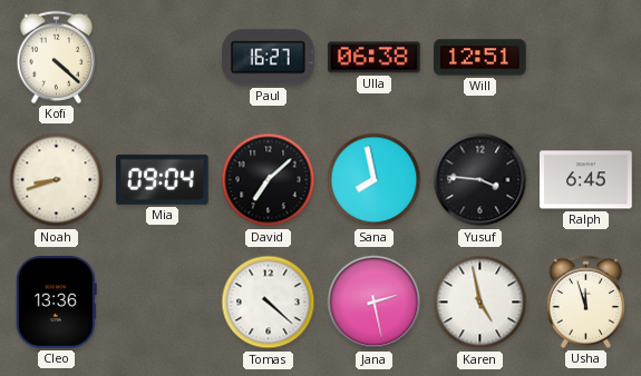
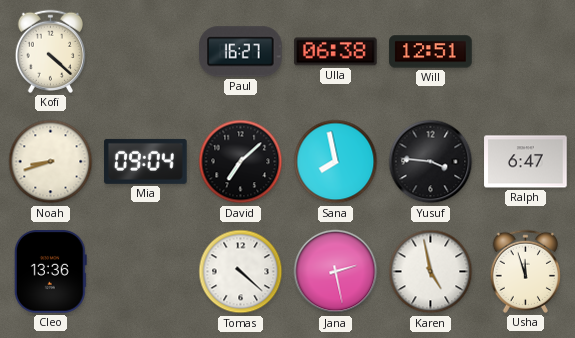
Ralph: 6:45 -> 6:47 (526, 162)
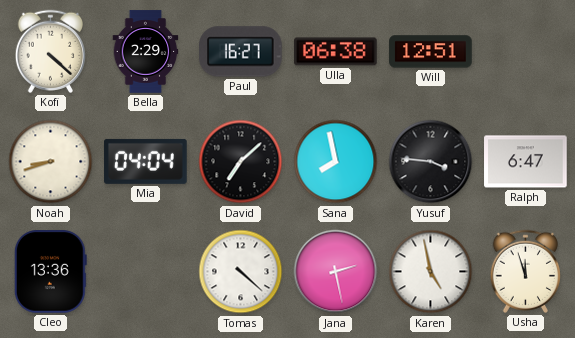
Bella: none -> 2:29 (146, 52)
Mia: 09:04 -> 04:04 (146, 161)
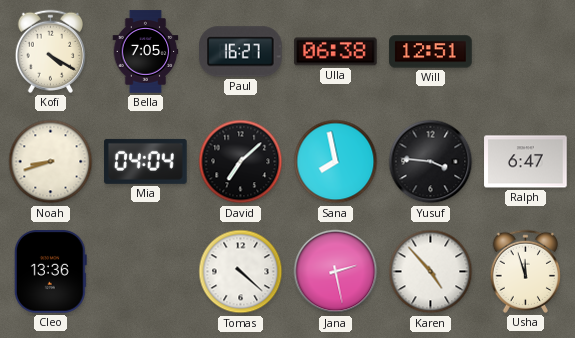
Kofi: 4:22 -> 4:20 (50, 51)
Bella: 2:29 -> 7:05 (146, 52)
Karen: 4:58 -> 4:53 (431, 272)
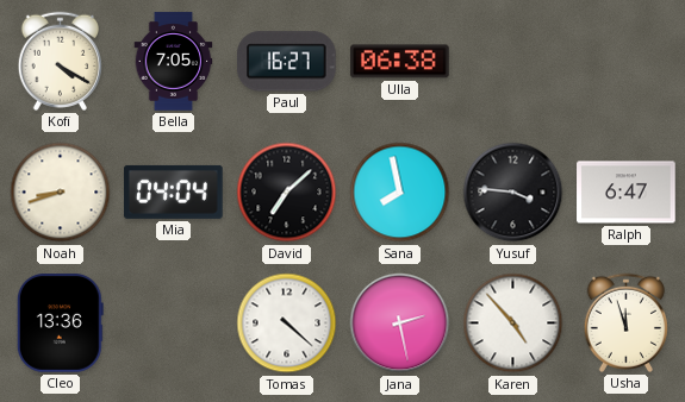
Will: 12:51 -> none (431, 52)
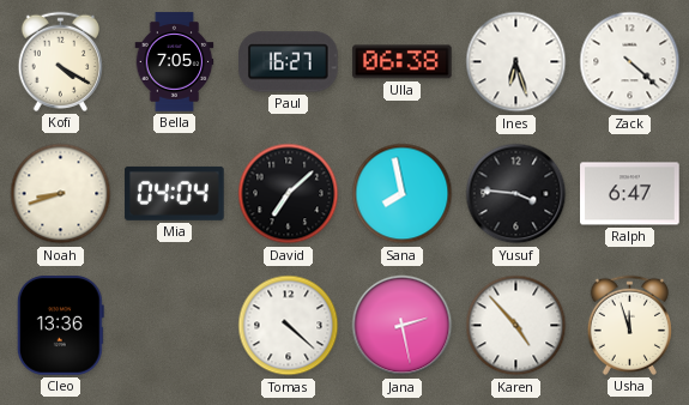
Ines: none -> 6:27 (516, 62)
Zack: none -> 4:22 (630, 62)
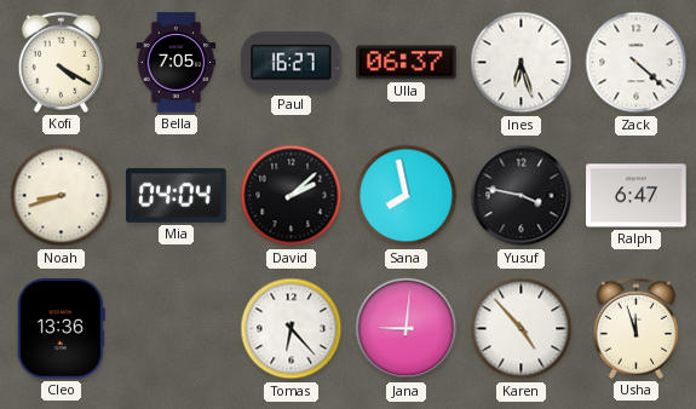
Ulla: 06:38 -> 06:37 (407, 63)
David: 7:08 -> 2:08 (292, 196)
Yusuf: 3:46 -> 3:47 (522, 196)
Tomas: 4:22 -> 6:23 (292, 329)
Jana: 2:28 -> 9:01 (407, 329)
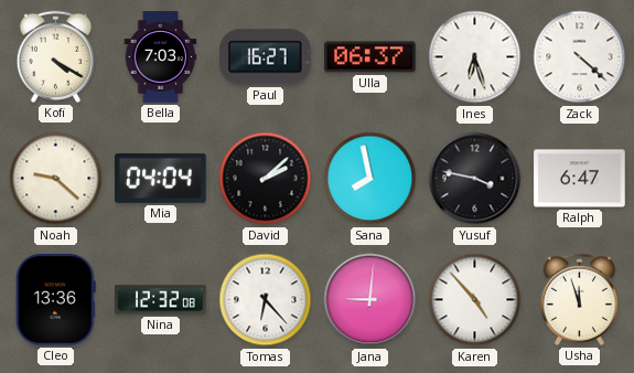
Bella: 7:05 -> 7:03 (161, 57)
Noah: 8:42 -> 9:22 (56, 179)
Nina: none -> 12:32 (161, 300)
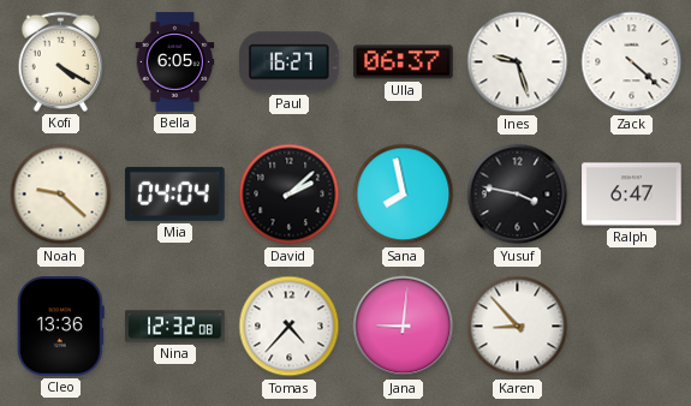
Bella: 7:03 -> 6:05 (175, 62)
Ines: 6:27 -> 9:27 (518, 62)
Tomas: 6:23 -> 4:37 (290, 327)
Karen: 4:53 -> 8:53 (518, 327)
Usha: 11:57 -> none (579, 299)
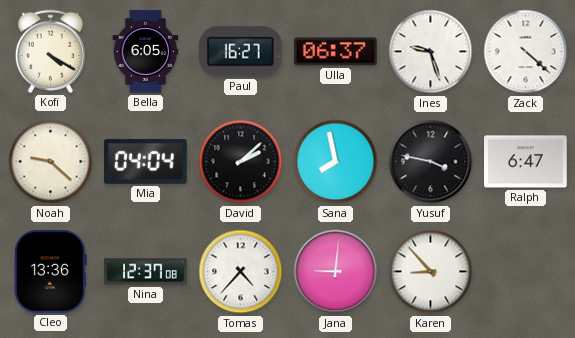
Nina: 12:32 -> 12:37 (146, 272)
